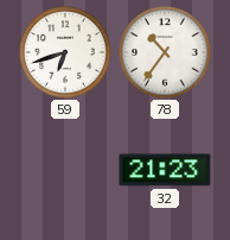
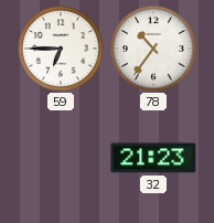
59: 6:42 -> 6:45 (61, 49)
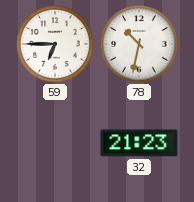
78: 10:36 -> 10:32 (139, 44)
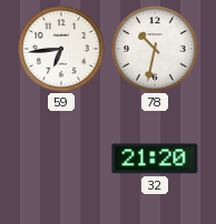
59: 6:45 -> 6:44 (61, 49)
32: 21:23 -> 21:20 (155, 159)
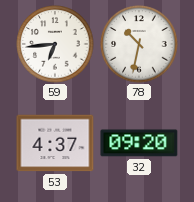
53: none -> 4:37 (55, 143)
32: 21:20 -> 09:20 (139, 143)
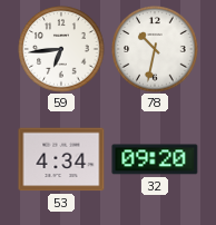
53: 4:37 -> 4:34 (61, 159)
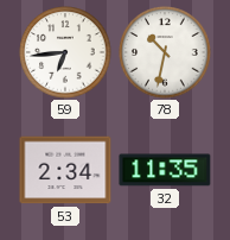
53: 4:34 -> 2:34 (65, 170)
32: 09:20 -> 11:35 (165, 170)
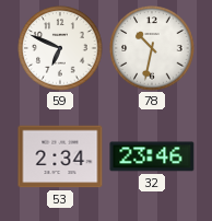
59: 6:44 -> 6:49 (60, 48)
32: 11:35 -> 23:46 (152, 156)
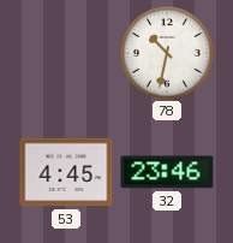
59: 6:49 -> none (60, 48)
53: 2:34 -> 4:45 (66, 172)
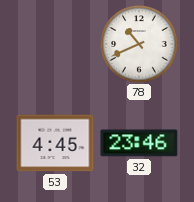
78: 10:32 -> 10:41 (139, 44)
